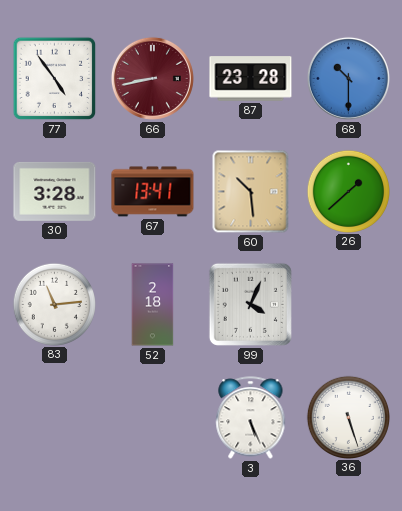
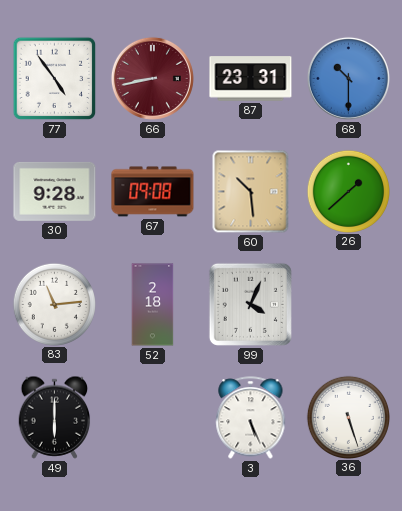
87: 23:28 -> 23:31 (251, 79)
30: 3:28 -> 9:28 (55, 191)
67: 13:41 -> 09:08 (153, 192)
49: none -> 6:00 (55, 417)
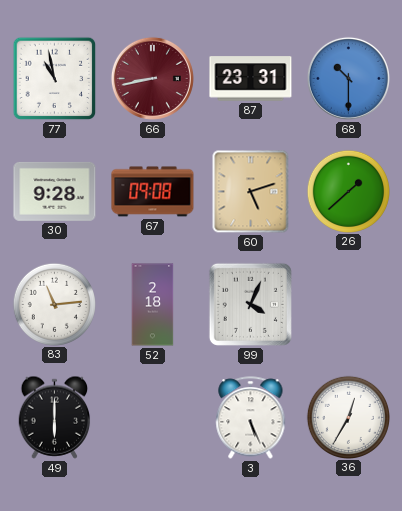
77: 4:54 -> 10:58 (55, 79)
60: 10:29 -> 5:12 (251, 192)
36: 5:27 -> 12:35 (348, 417)
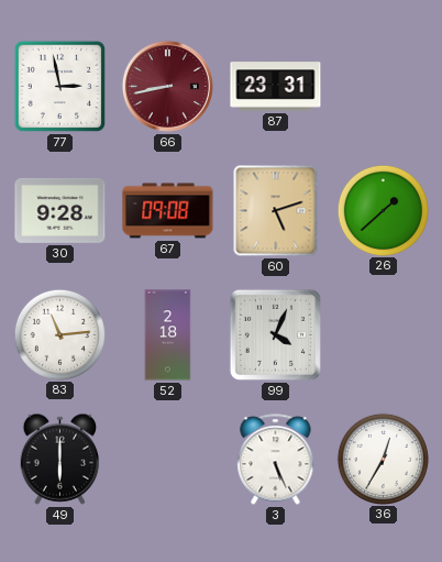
77: 10:58 -> 2:58 (60, 87)
68: 10:30 -> none (348, 78)
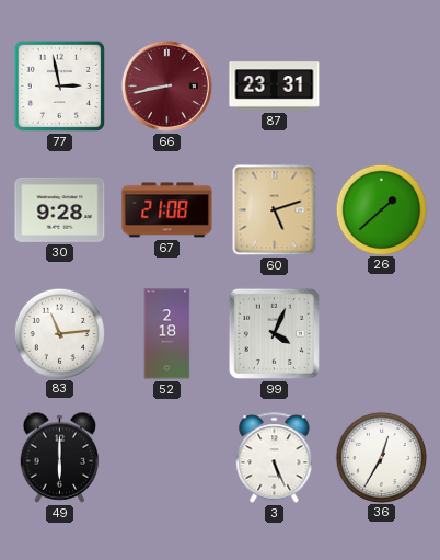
67: 09:08 -> 21:08 (167, 210)
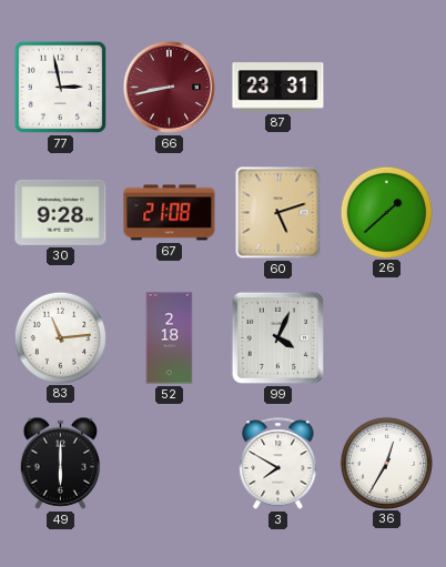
3: 5:26 -> 7:50 (278, 464)
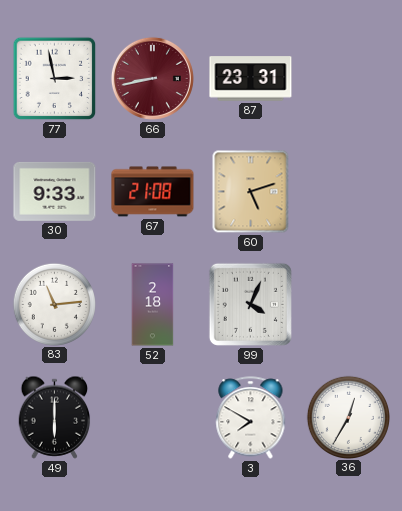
30: 9:28 -> 9:33 (55, 191)
26: 1:38 -> none (386, 212)
